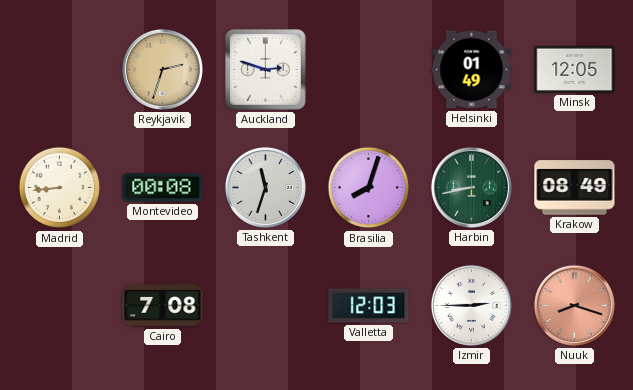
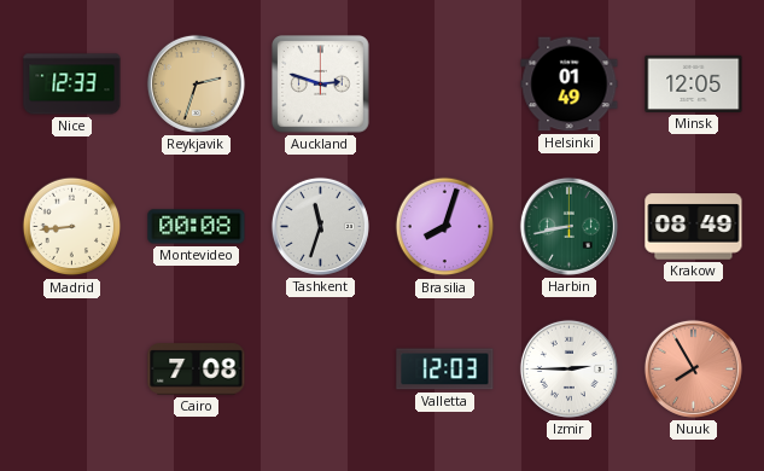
Nice: none -> 12:33 (72, 85)
Nuuk: 8:18 -> 7:55 (693, 368)
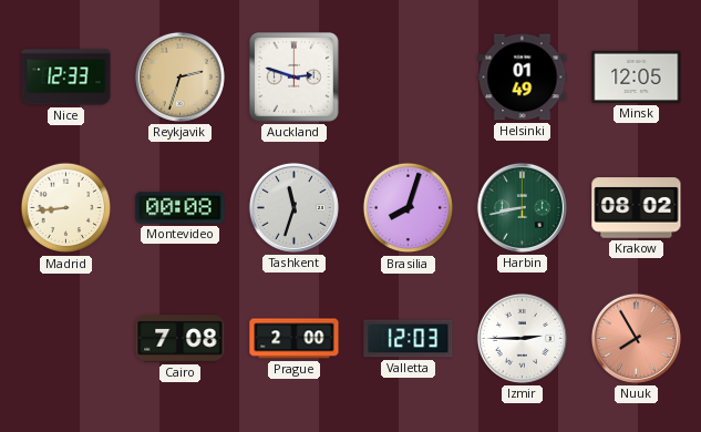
Krakow: 08:49 -> 08:02 (637, 208)
Prague: none -> 2:00 (295, 339)
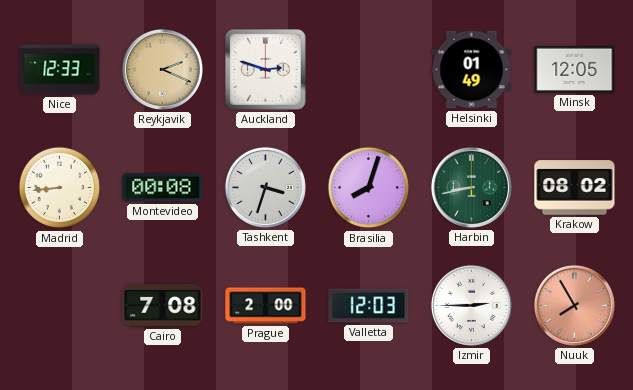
Reykjavik: 2:33 -> 2:19 (162, 69)
Tashkent: 11:33 -> 3:33 (265, 187)
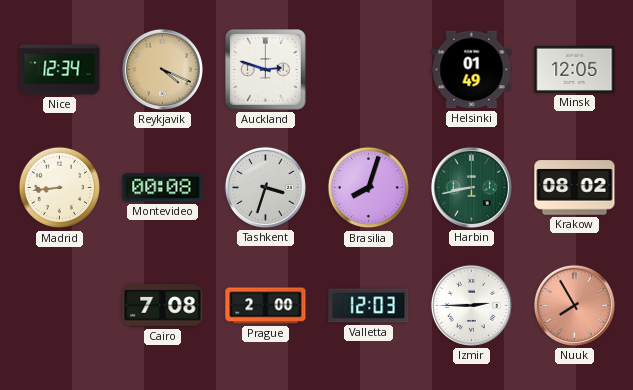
Nice: 12:33 -> 12:34 (60, 70)
Reykjavik: 2:19 -> 4:19 (162, 69)
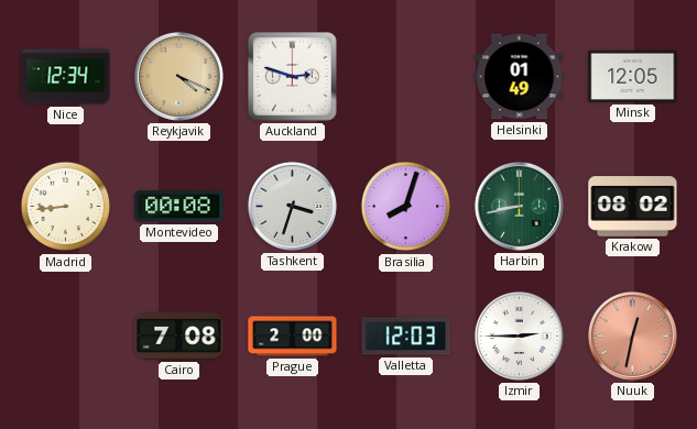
Nuuk: 7:55 -> 12:32 (632, 335)
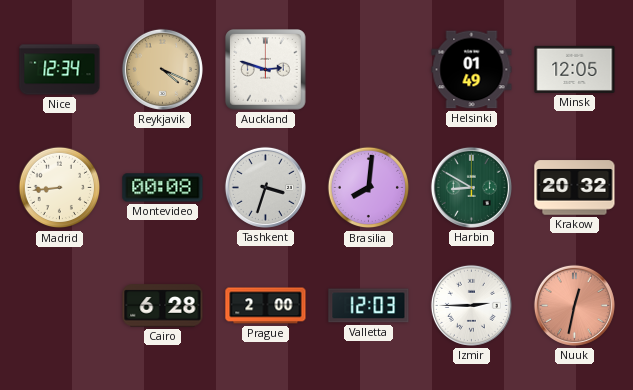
Brasilia: 8:03 -> 8:01 (369, 188)
Harbin: 8:43 -> 8:50 (471, 187)
Krakow: 08:02 -> 20:32 (575, 188)
Cairo: 7:08 -> 6:28 (163, 306)
